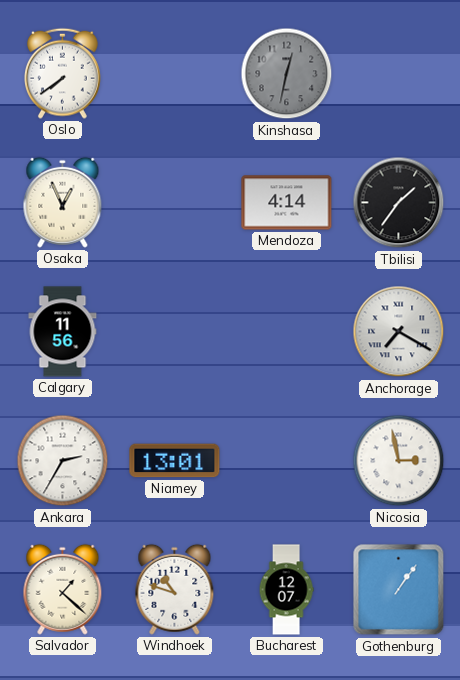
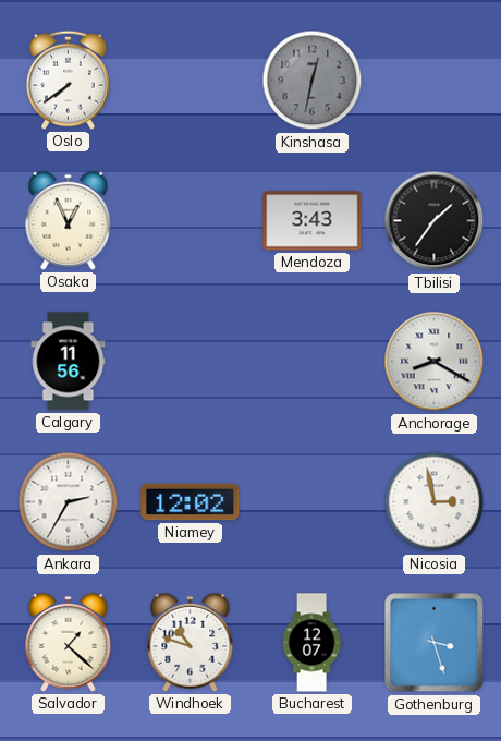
Mendoza: 4:14 -> 3:43 (313, 221)
Anchorage: 7:20 -> 8:20 (435, 362)
Niamey: 13:01 -> 12:02 (191, 502)
Gothenburg: 1:06 -> 3:27 (435, 643)
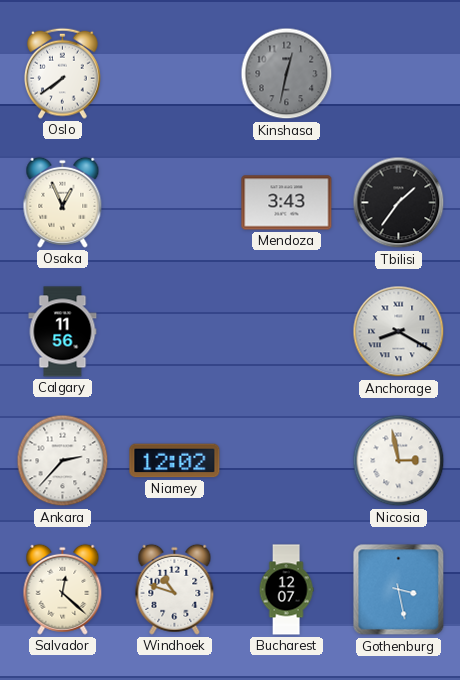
Ankara: 2:35 -> 2:37 (63, 461)
Salvador: 1:22 -> 12:22 (63, 589)
Gothenburg: 3:27 -> 3:28 (399, 590)
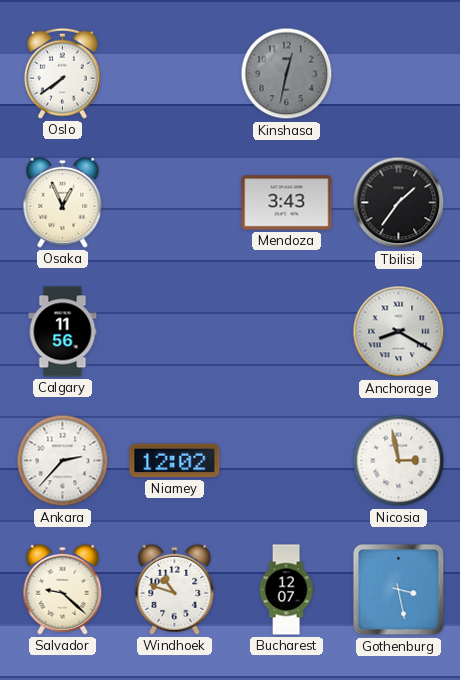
Salvador: 12:22 -> 9:22 (63, 589)
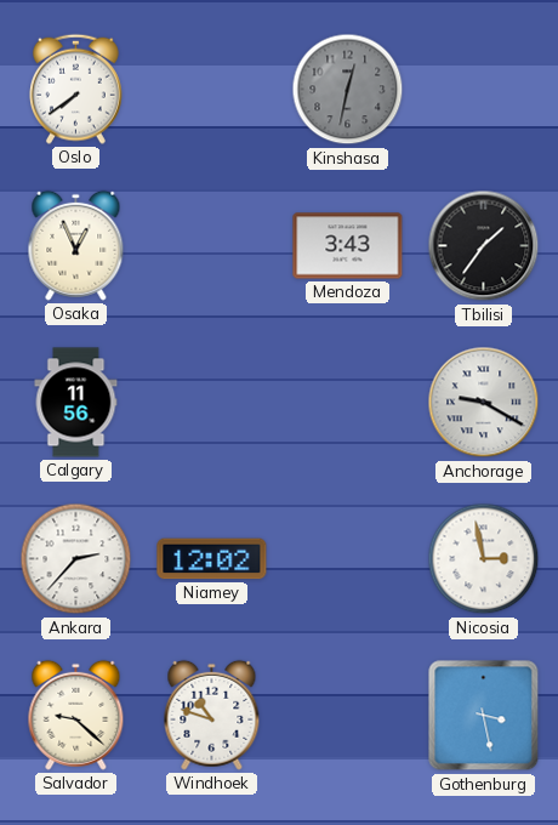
Anchorage: 8:20 -> 9:20 (484, 403)
Bucharest: 12:07 -> none (286, 590)
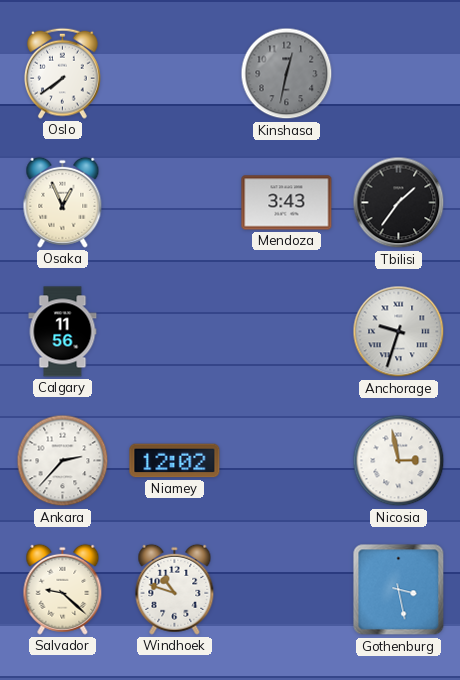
Anchorage: 9:20 -> 9:33 (399, 332)
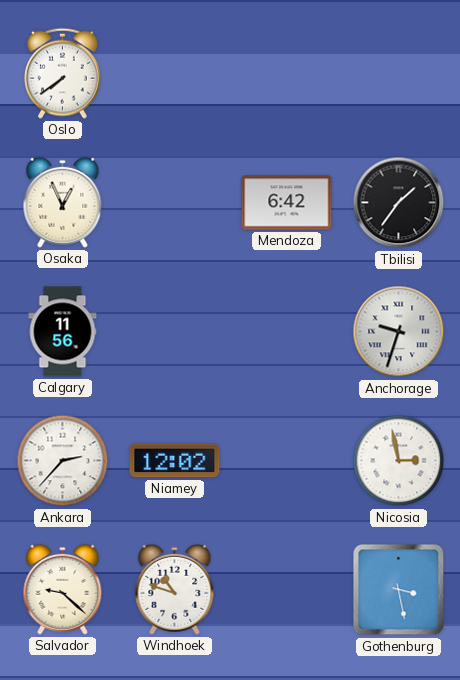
Kinshasa: 12:32 -> none (287, 74)
Mendoza: 3:43 -> 6:42 (287, 203)
